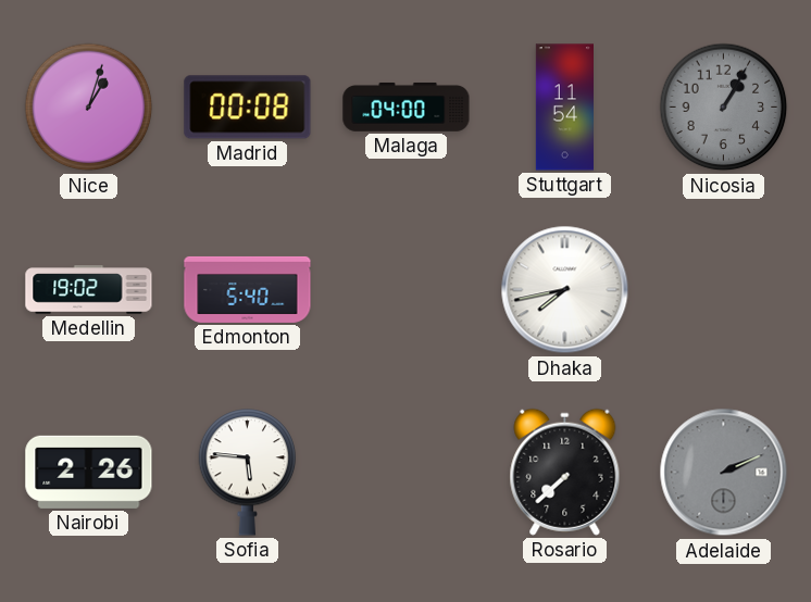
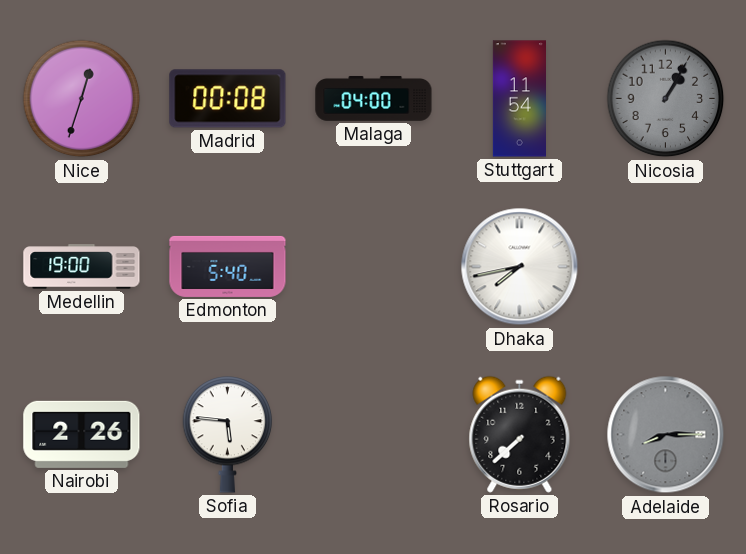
Nice: 1:03 -> 12:33 (82, 99)
Medellin: 19:02 -> 19:00 (82, 267)
Adelaide: 2:11 -> 8:15 (666, 435)
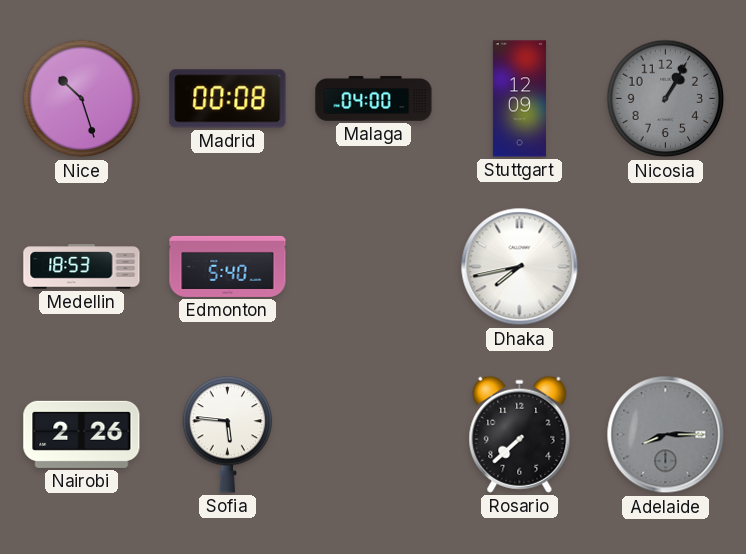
Nice: 12:33 -> 10:27 (82, 99)
Stuttgart: 11:54 -> 12:09 (519, 99)
Medellin: 19:00 -> 18:53 (82, 267)
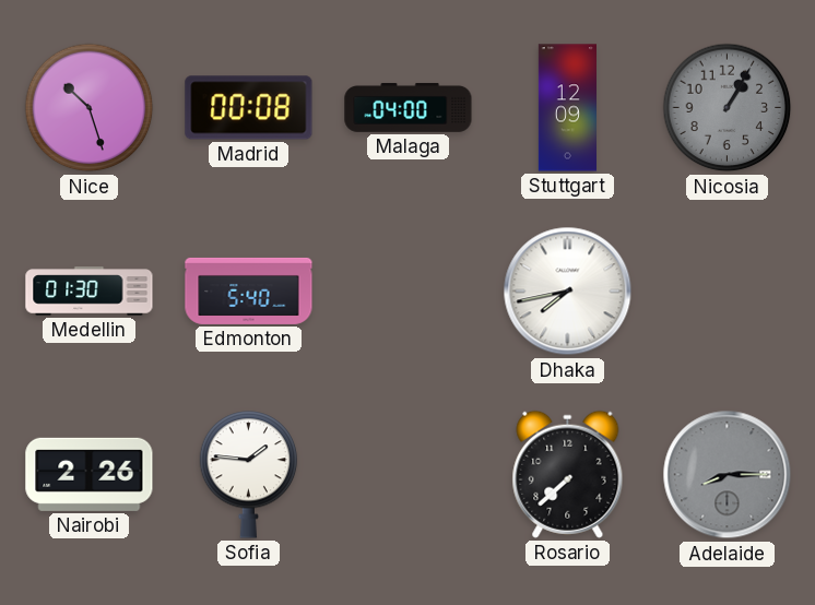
Medellin: 18:53 -> 01:30 (90, 292)
Sofia: 5:46 -> 1:46 (249, 475)
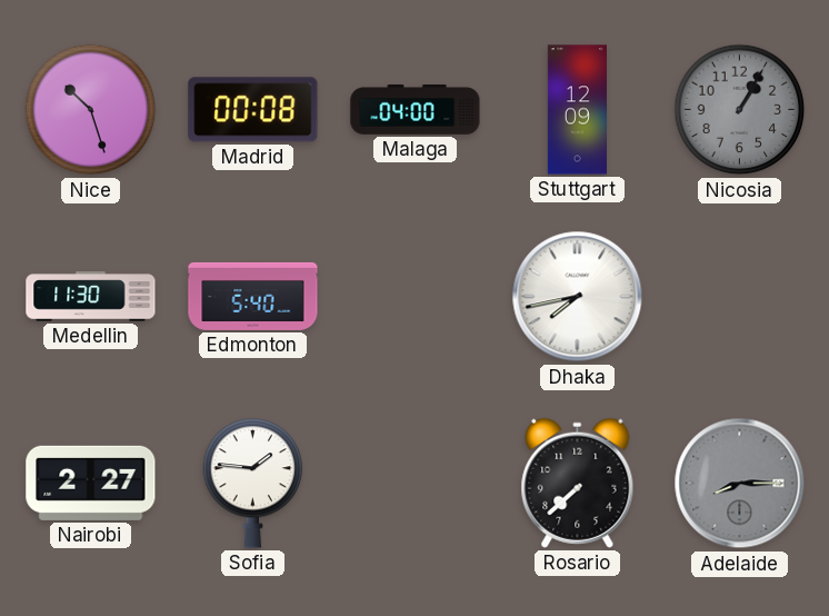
Medellin: 01:30 -> 11:30 (91, 297)
Nairobi: 2:26 -> 2:27 (91, 483)
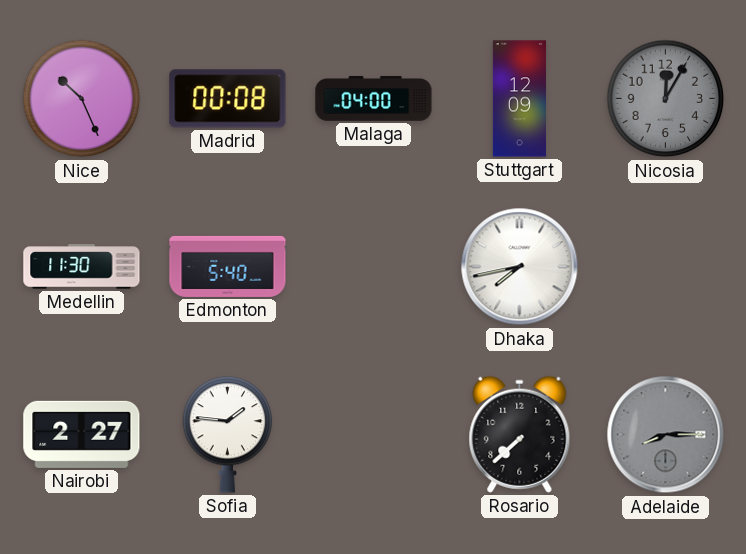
Nice: 10:27 -> 10:26 (82, 99)
Nicosia: 1:05 -> 12:05 (666, 99)
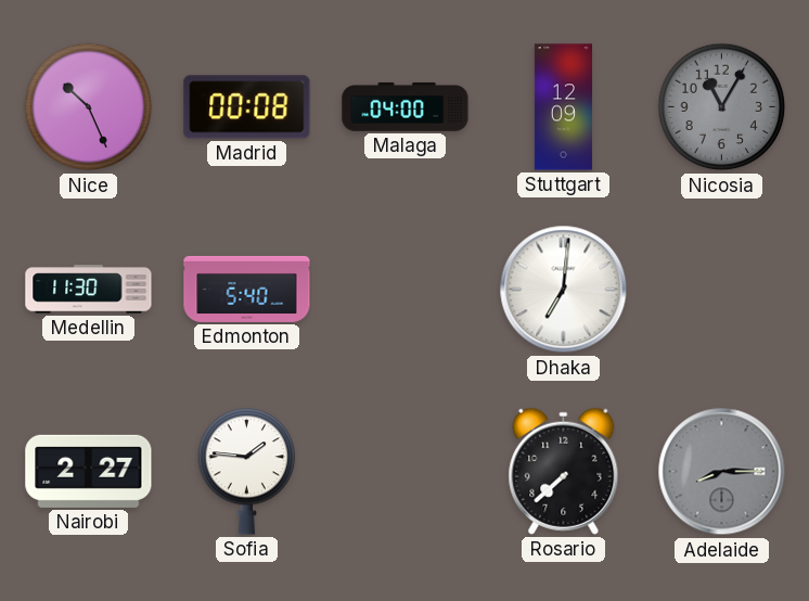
Nicosia: 12:05 -> 11:05 (722, 107)
Dhaka: 7:43 -> 7:01 (564, 290)
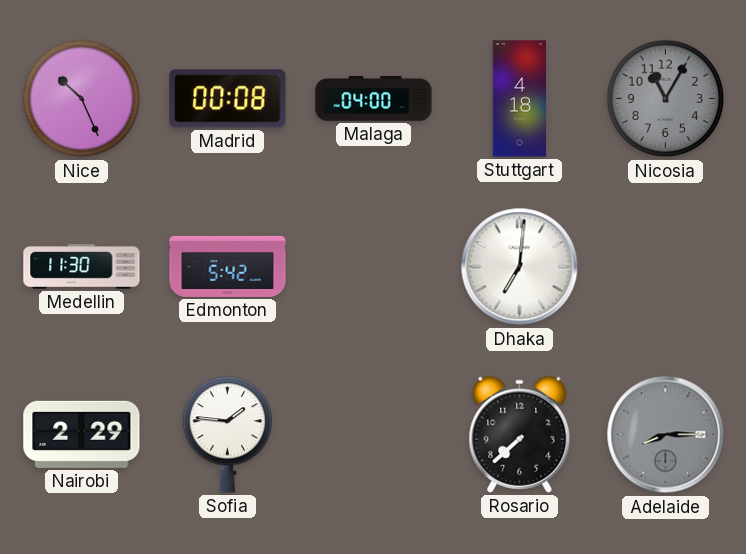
Stuttgart: 12:09 -> 4:18 (519, 99)
Edmonton: 5:40 -> 5:42 (228, 266)
Nairobi: 2:27 -> 2:29 (82, 434)
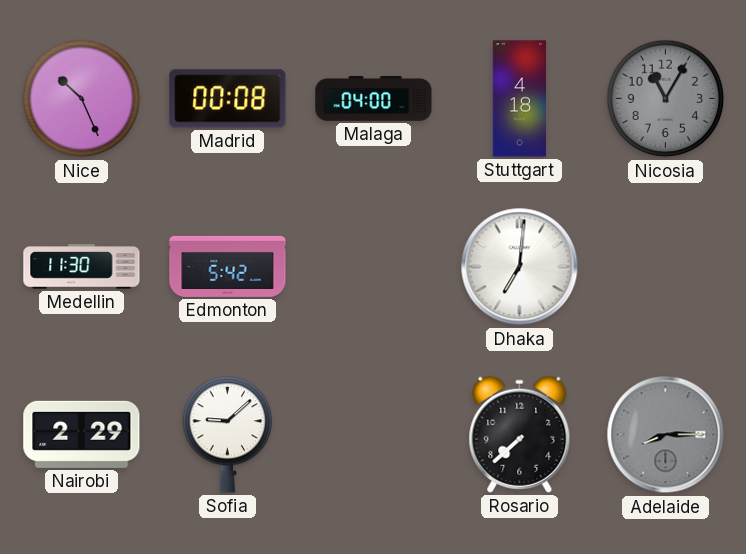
Sofia: 1:46 -> 9:08 (228, 435)
